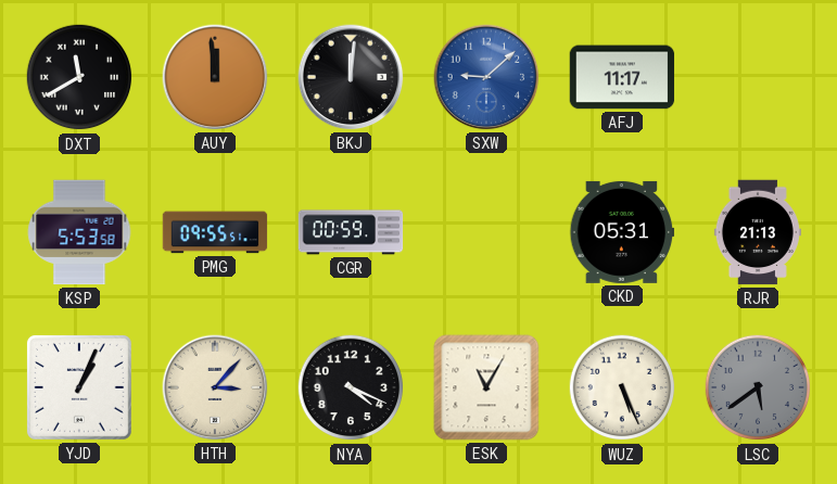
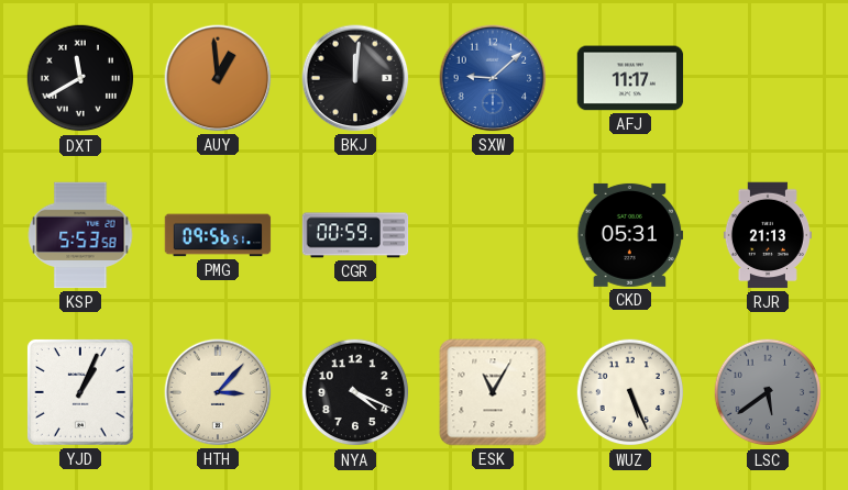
AUY: 11:59 -> 12:59 (218, 78)
PMG: 09:55 -> 09:56 (218, 235)
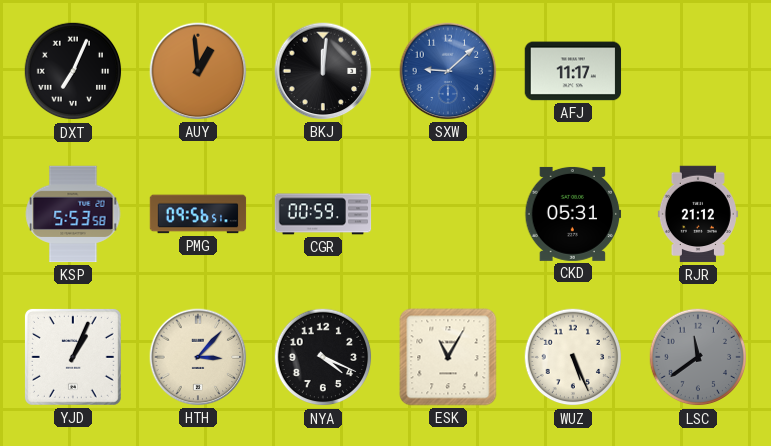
DXT: 11:40 -> 7:04 (73, 71)
RJR: 21:13 -> 21:12 (698, 214)
LSC: 5:39 -> 11:39 (698, 357)
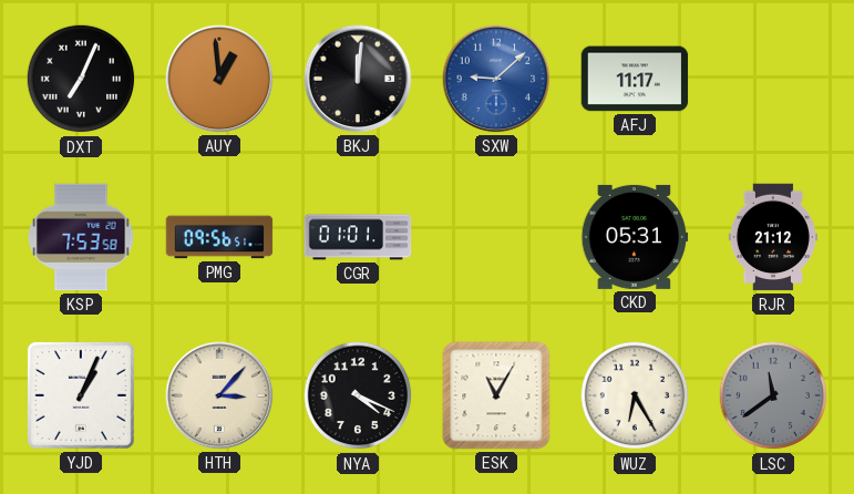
KSP: 5:53 -> 7:53 (81, 237)
CGR: 00:59 -> 01:01 (358, 237)
WUZ: 5:26 -> 6:25 (635, 395)
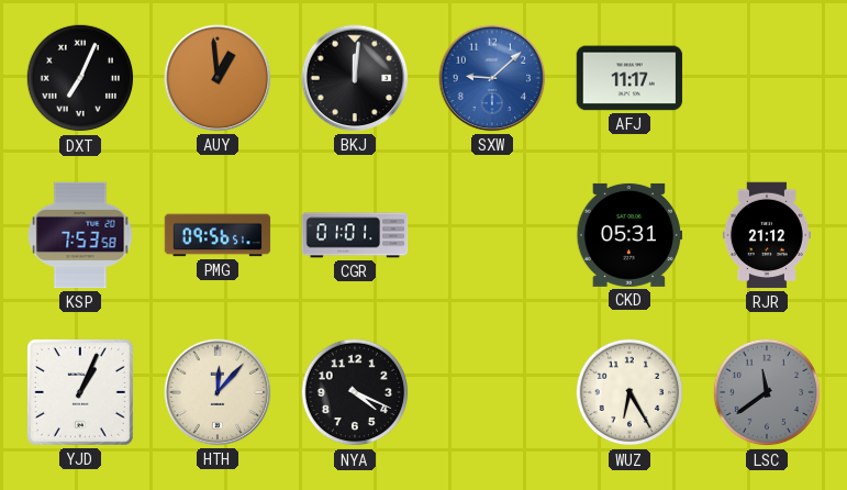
HTH: 3:07 -> 12:07 (218, 392)
ESK: 11:05 -> none (496, 395)
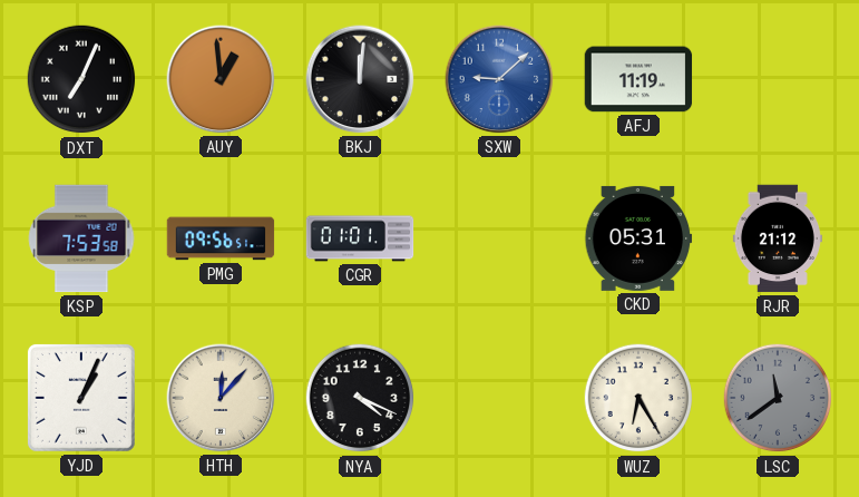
AFJ: 11:17 -> 11:19 (638, 79)
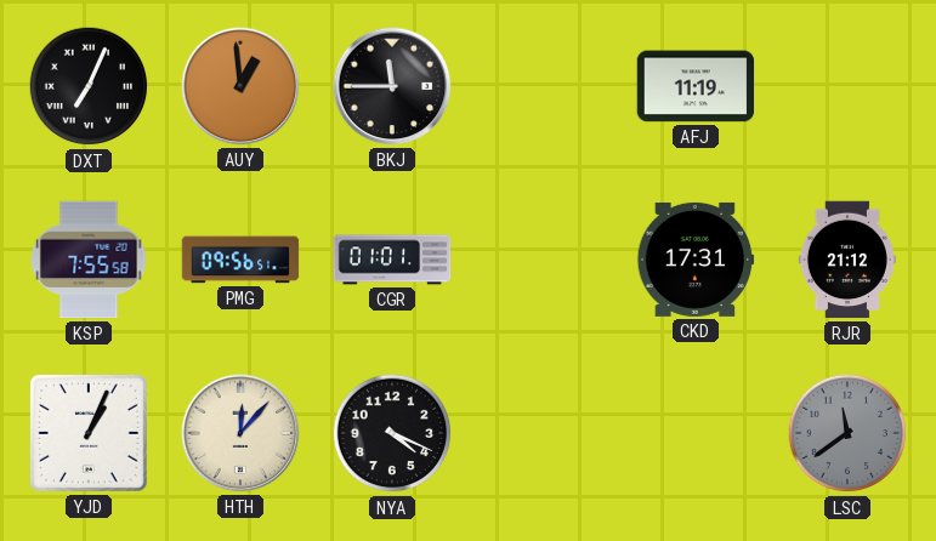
BKJ: 12:01 -> 11:45 (392, 86)
SXW: 9:08 -> none (499, 79)
KSP: 7:53 -> 7:55 (89, 260)
CKD: 05:31 -> 17:31 (696, 260)
WUZ: 6:25 -> none (638, 398)
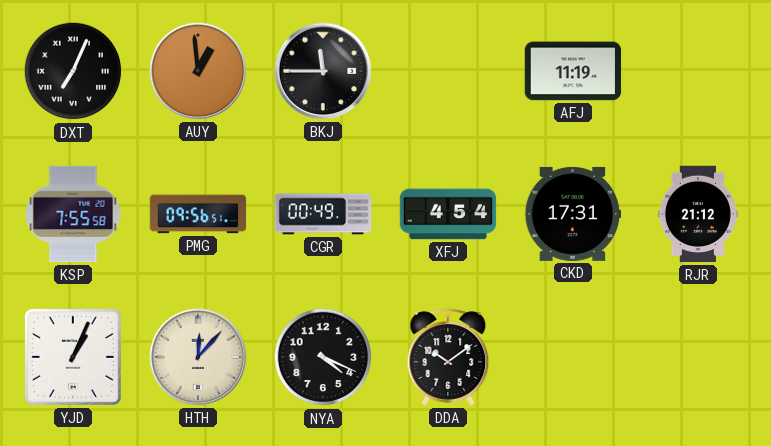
CGR: 01:01 -> 00:49 (323, 214)
XFJ: none -> 4:54 (448, 214)
DDA: none -> 10:09 (448, 357)
LSC: 11:39 -> none (847, 433)
